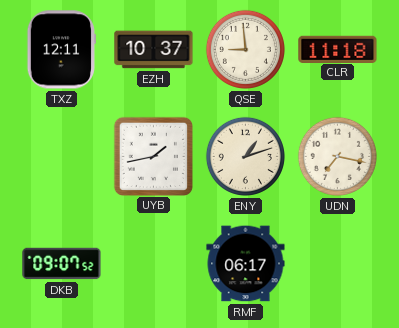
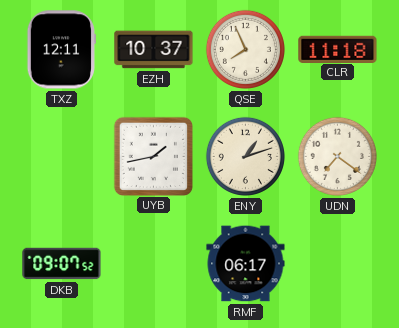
QSE: 8:59 -> 7:56 (245, 49)
UDN: 7:17 -> 7:21 (337, 156)
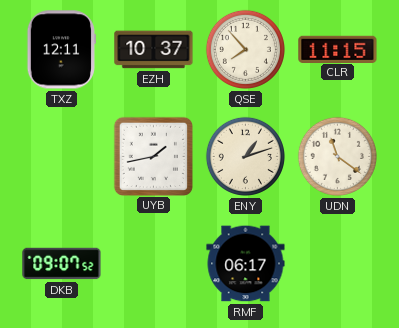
QSE: 7:56 -> 7:53 (245, 49)
CLR: 11:18 -> 11:15 (338, 49)
UDN: 7:21 -> 11:21 (337, 156)
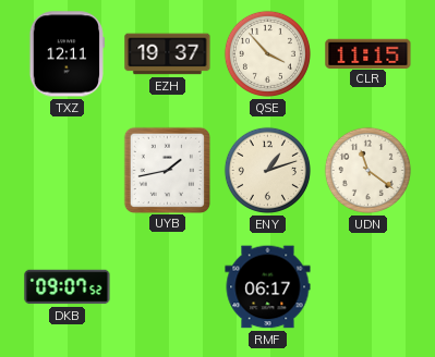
EZH: 10:37 -> 19:37 (168, 54)
QSE: 7:53 -> 3:53 (267, 53)
